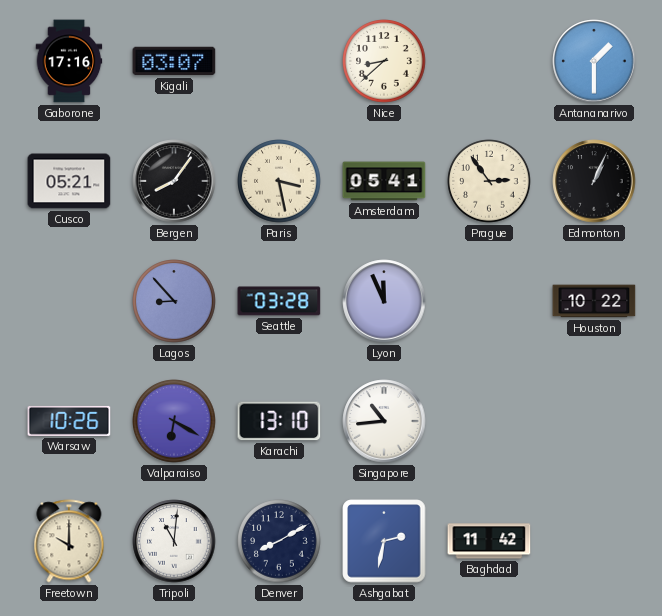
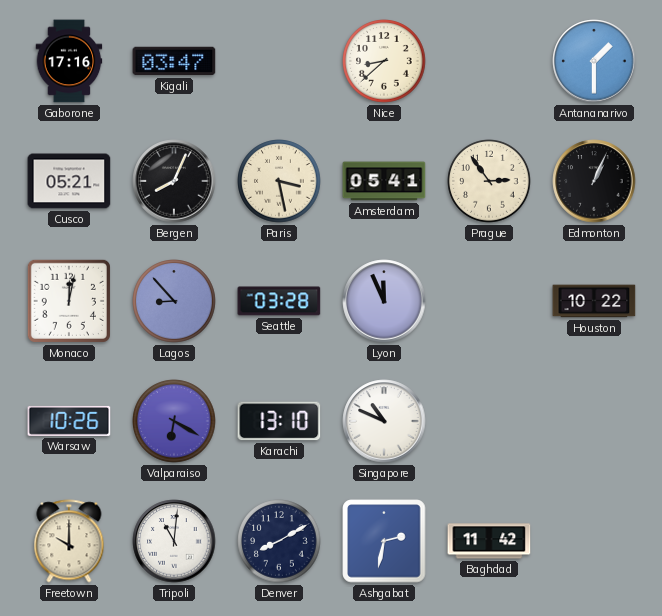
Kigali: 03:07 -> 03:47 (174, 61)
Bergen: 8:06 -> 8:04 (174, 181)
Monaco: none -> 12:02 (69, 301)
Singapore: 10:44 -> 10:49 (384, 421)
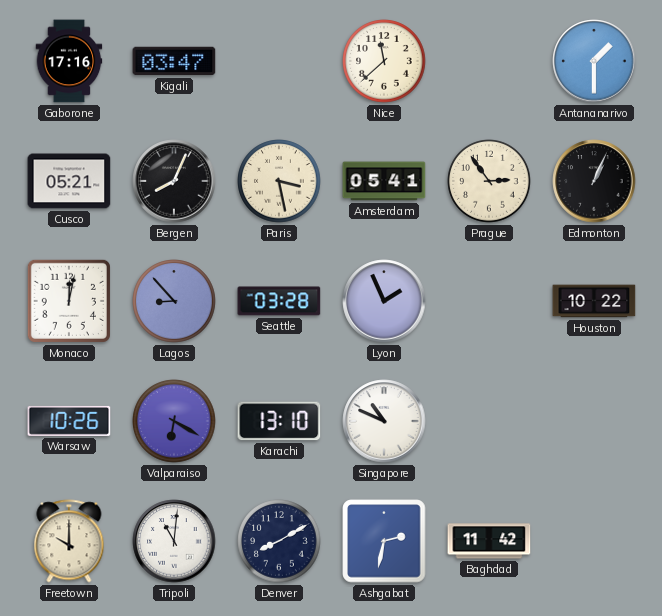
Nice: 8:38 -> 11:38 (384, 61)
Lyon: 11:56 -> 1:56 (384, 301)
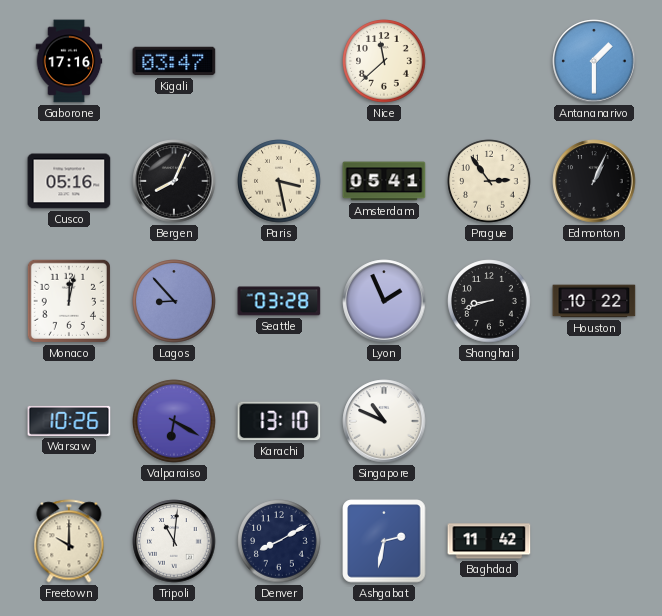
Cusco: 05:21 -> 05:16 (69, 181)
Shanghai: none -> 8:42 (489, 301)
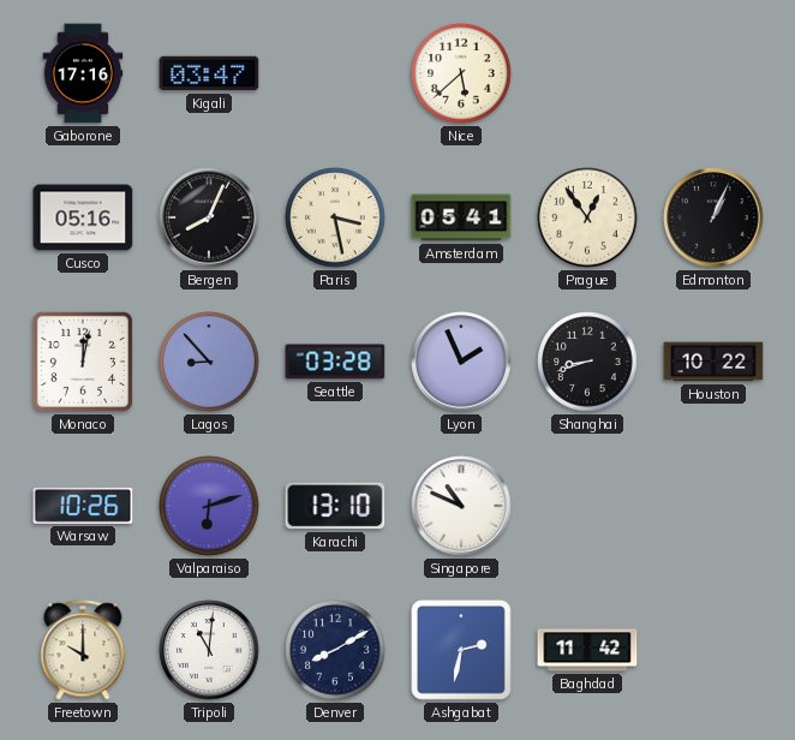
Nice: 11:38 -> 5:38 (461, 73)
Antananarivo: 1:30 -> none (594, 61)
Prague: 2:54 -> 12:54 (587, 217)
Valparaiso: 6:20 -> 6:12 (209, 506)
